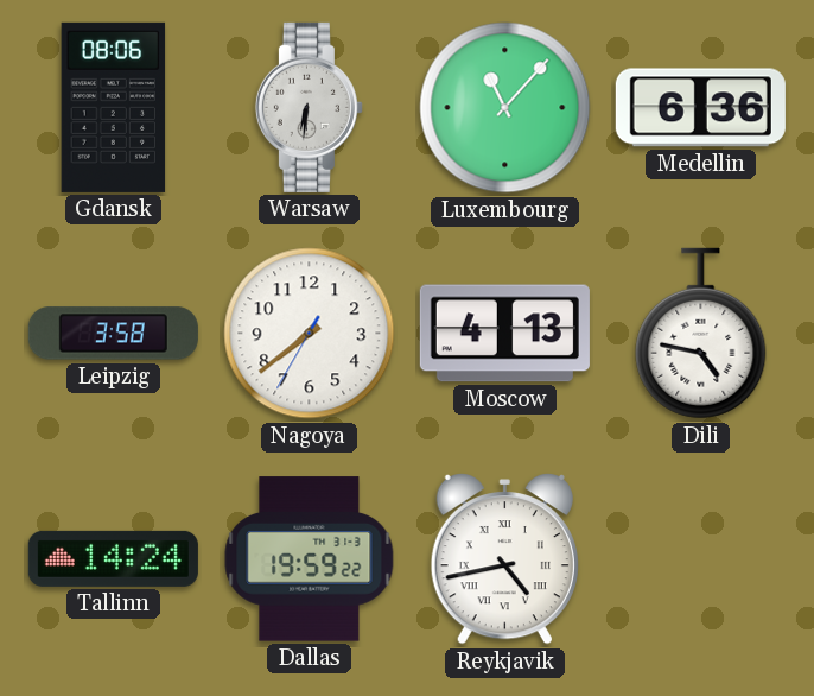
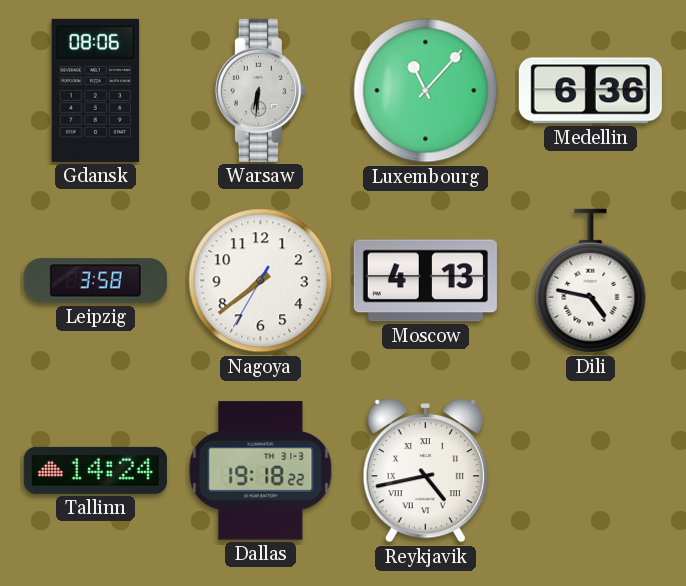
Dallas: 19:59 -> 19:18 (261, 471)
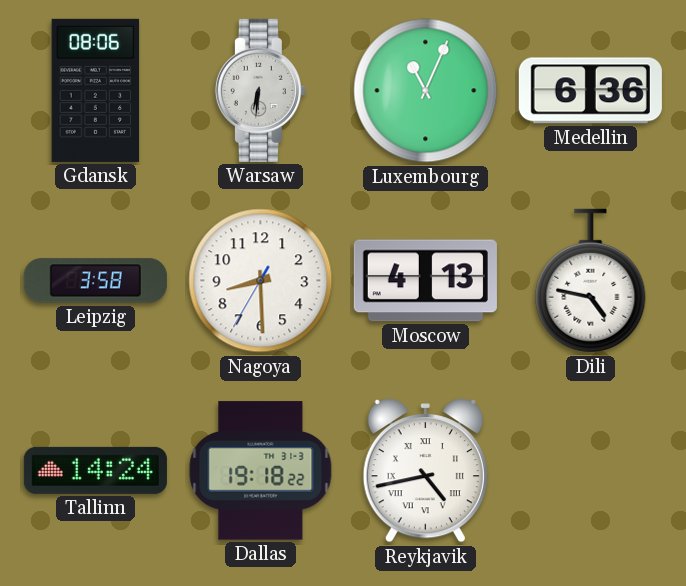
Luxembourg: 11:07 -> 11:04 (426, 91)
Nagoya: 7:38 -> 8:29 (261, 281)
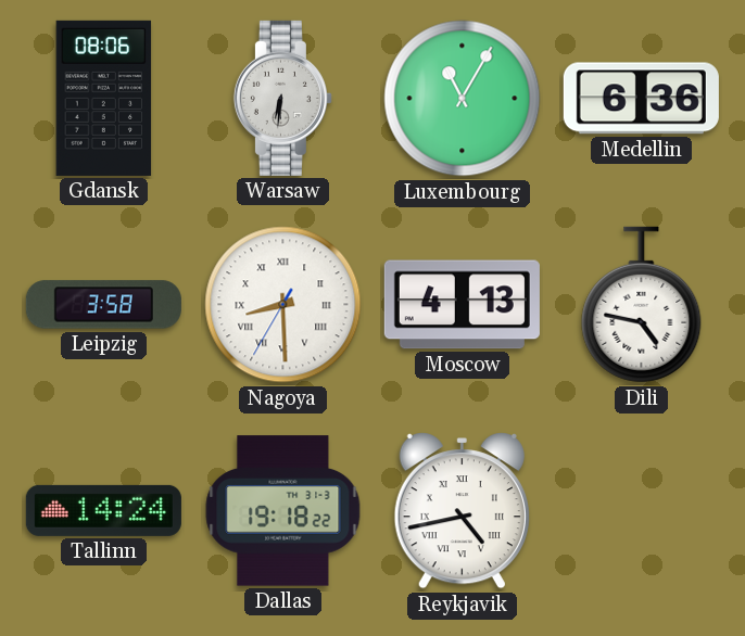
Luxembourg: 11:04 -> 11:05 (463, 99)
Nagoya numerals: Arabic -> Roman (283, 305)
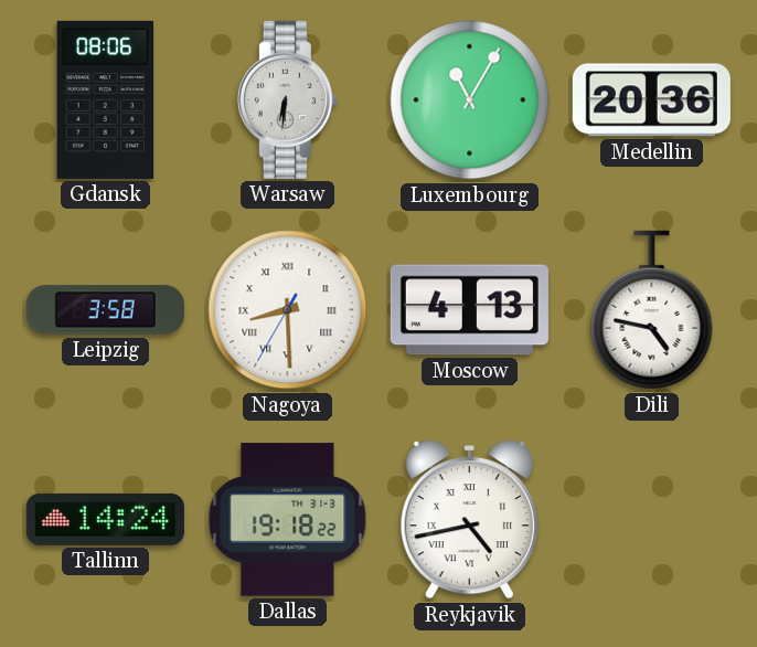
Medellin: 6:36 -> 20:36 (651, 100)
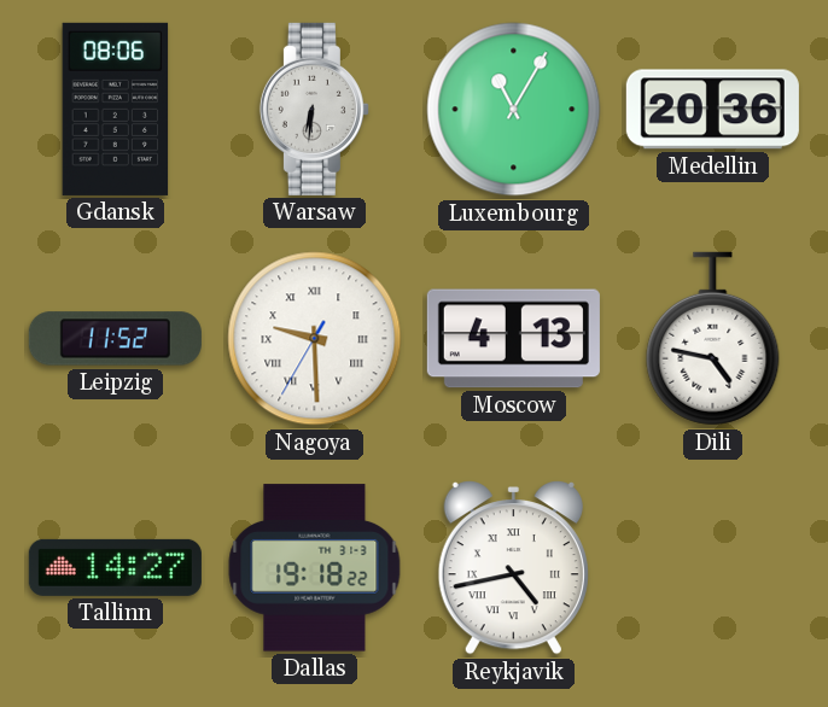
Leipzig: 3:58 -> 11:52 (115, 339)
Nagoya: 8:29 -> 9:29 (315, 339)
Tallinn: 14:24 -> 14:27 (115, 567)
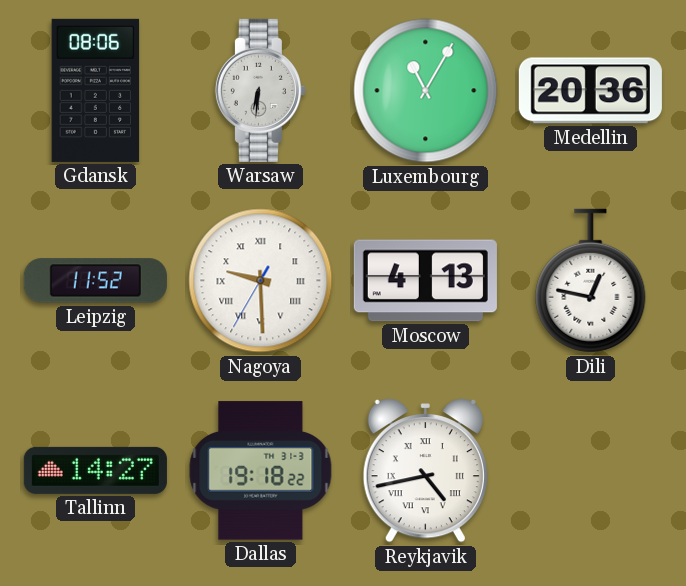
Dili: 4:47 -> 12:47 (591, 281)
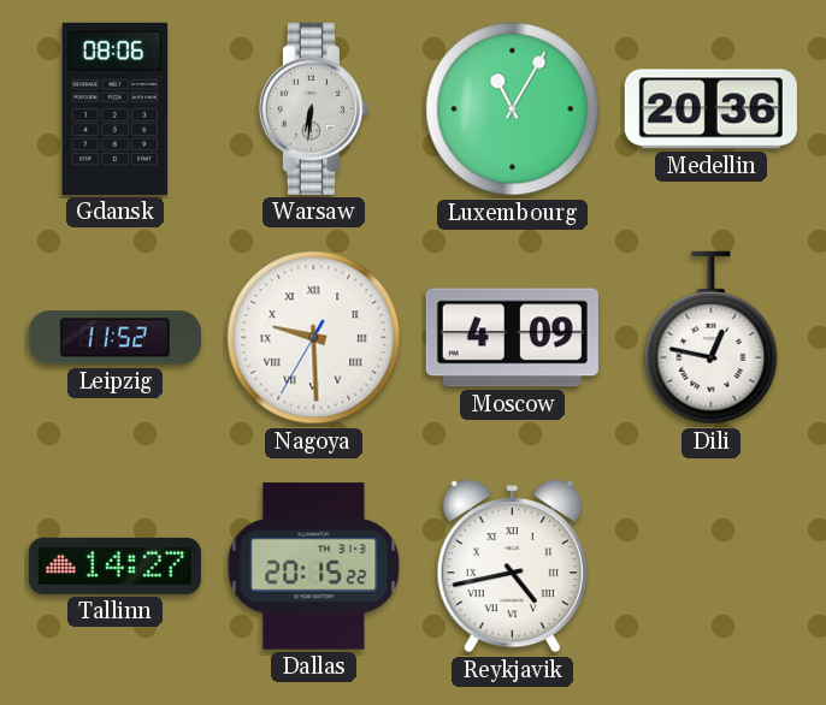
Moscow: 4:13 -> 4:09 (512, 338)
Dallas: 19:18 -> 20:15 (314, 567)
